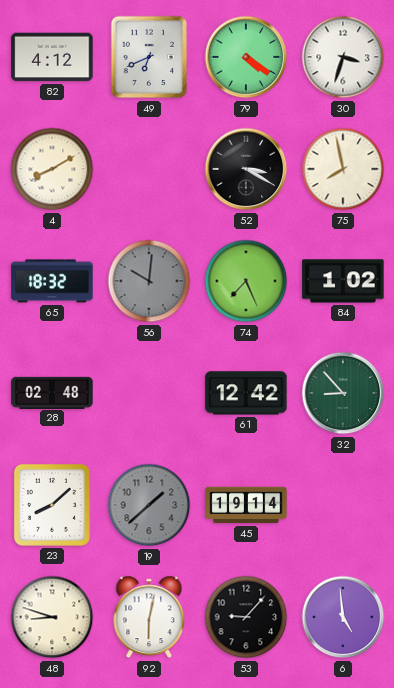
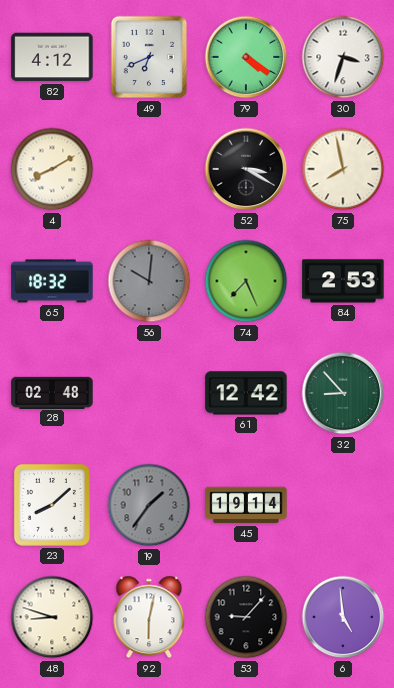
84: 1:02 -> 2:53 (343, 281)
19: 1:38 -> 1:36 (149, 505)
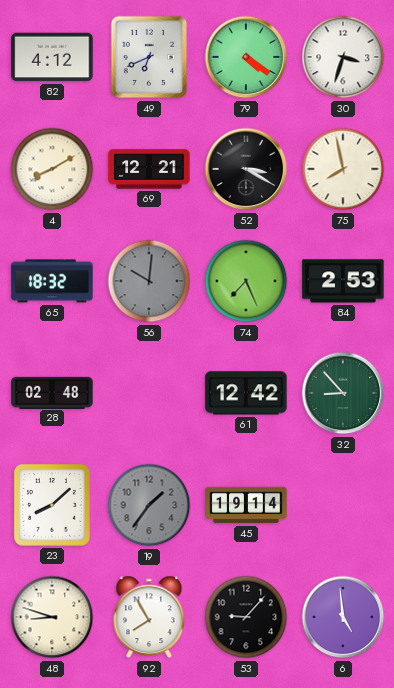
69: none -> 12:21 (149, 169)
92: 6:02 -> 7:55 (149, 617)
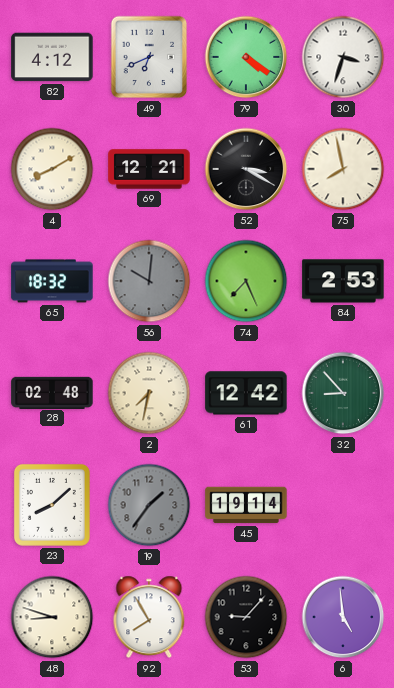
2: none -> 7:32 (149, 393)
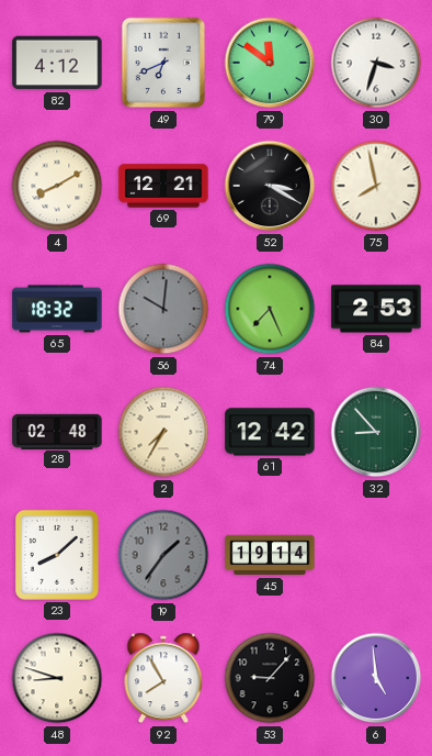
79: 4:21 -> 11:51 (270, 63)
2: 7:32 -> 7:35 (163, 432)
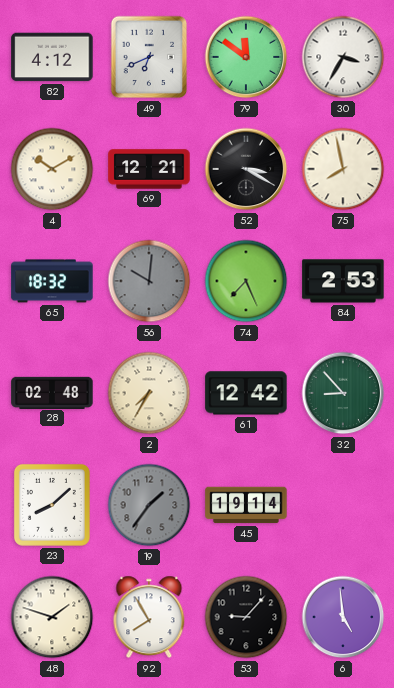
30: 3:33 -> 3:35 (343, 57)
4: 8:10 -> 10:10 (52, 169)
48: 8:48 -> 1:48 (52, 617)
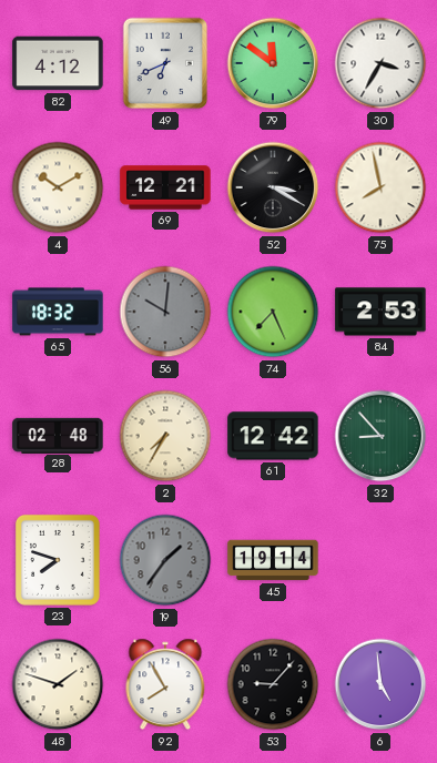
23: 8:08 -> 7:48 (58, 560)
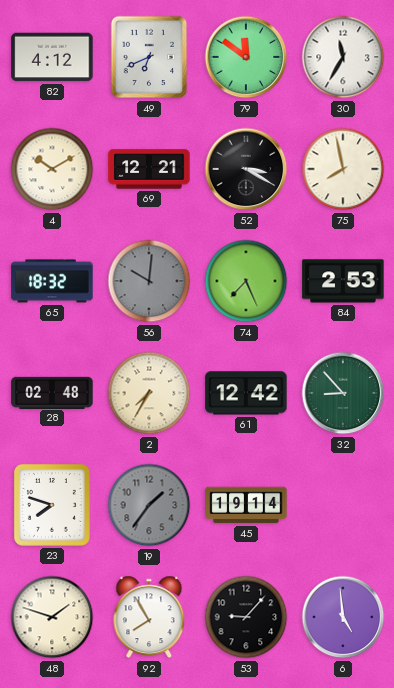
30: 3:35 -> 11:35 (343, 57)
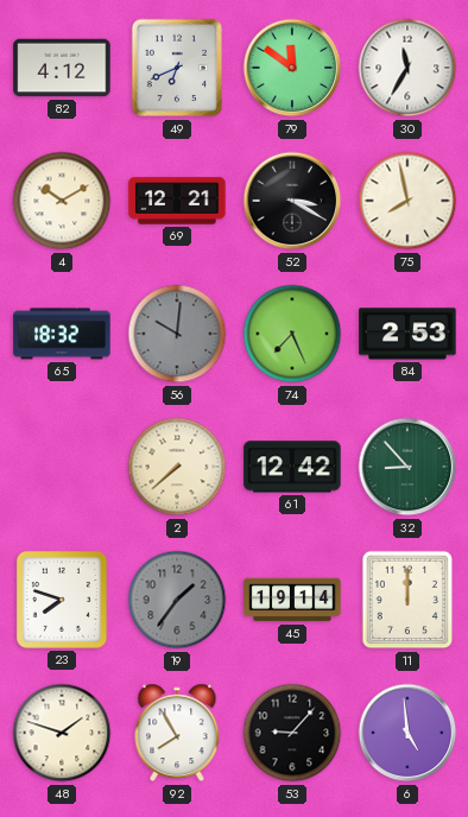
28: 02:48 -> none (52, 392)
2: 7:35 -> 7:38 (177, 467)
11: none -> 12:00 (407, 600)
